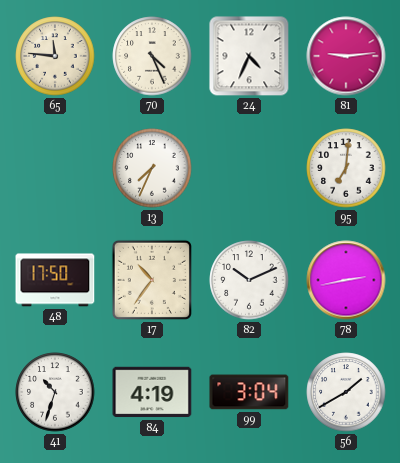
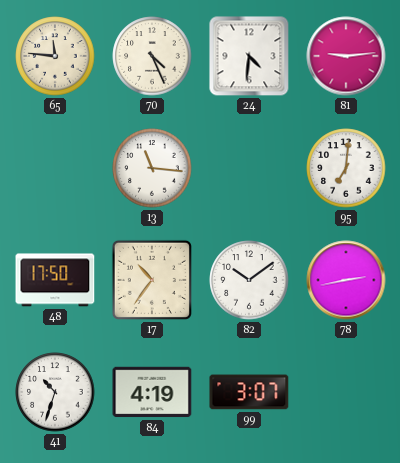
24: 4:34 -> 4:31 (249, 56)
13: 7:34 -> 11:16 (152, 168)
82: 10:11 -> 10:09 (249, 280)
99: 3:04 -> 3:07 (249, 392)
56: 1:40 -> none (346, 392)
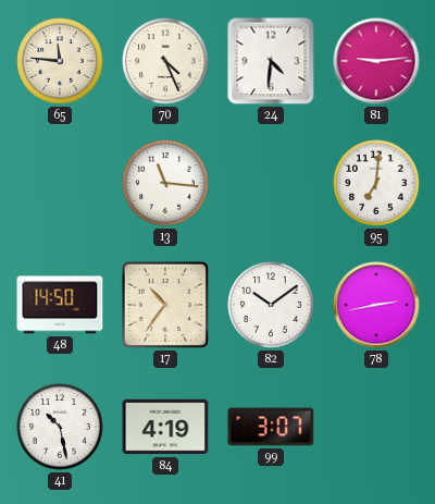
48: 17:50 -> 14:50 (60, 305)
41: 10:33 -> 10:28 (60, 427)
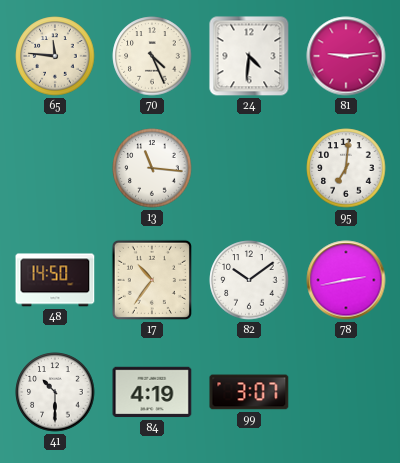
41: 10:28 -> 10:30 (55, 392)
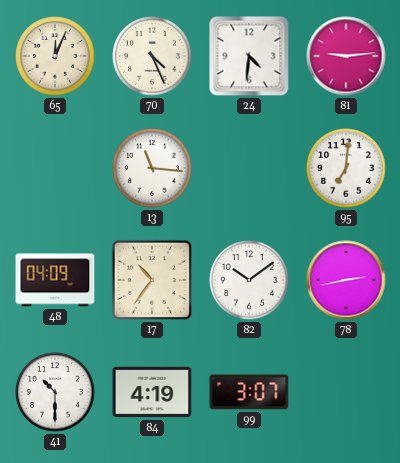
65: 11:46 -> 12:04 (55, 56)
48: 14:50 -> 04:09 (55, 280)
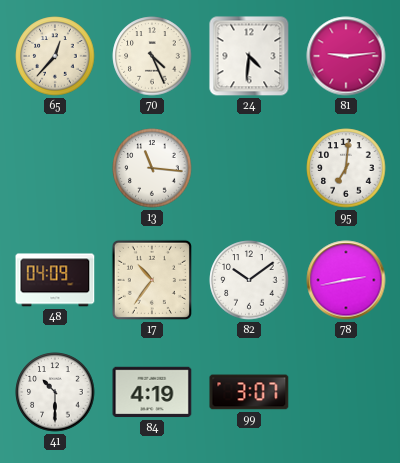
65: 12:04 -> 12:37 (55, 56)
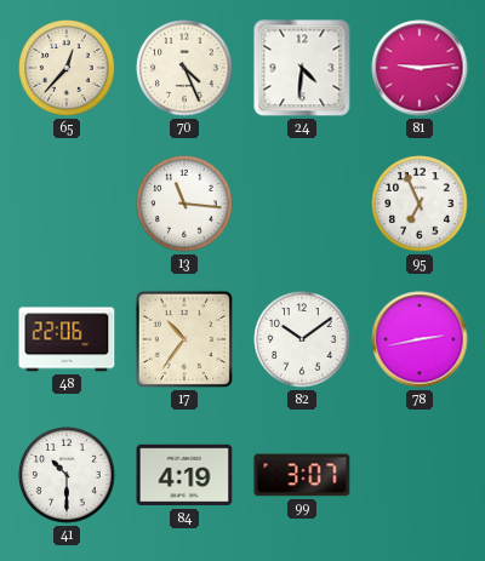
95: 7:01 -> 6:56 (420, 204)
48: 04:09 -> 22:06 (67, 339)
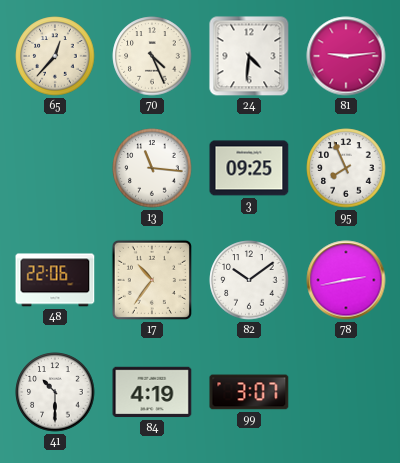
3: none -> 09:25 (249, 168)
95: 6:56 -> 7:56 (346, 168)
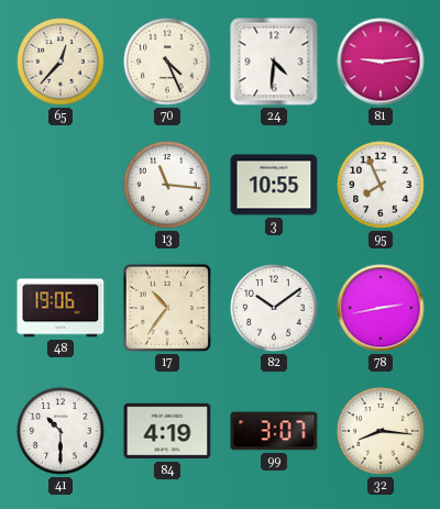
3: 09:25 -> 10:55 (274, 185)
48: 22:06 -> 19:06 (61, 308)
32: none -> 8:16 (381, 431)
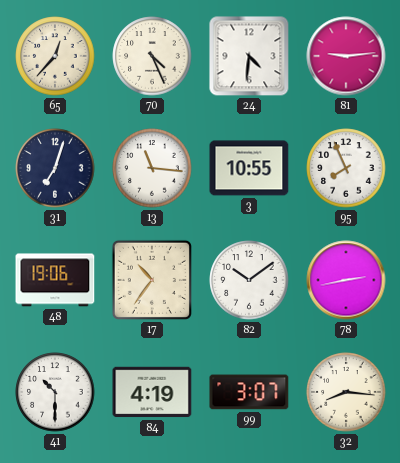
31: none -> 7:03 (55, 168)
